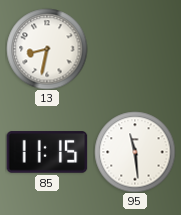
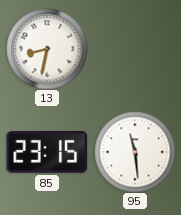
85: 11:15 -> 23:15 (47, 152)
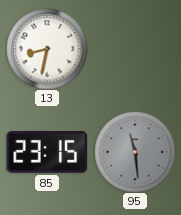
95 dial: white -> grey (135, 152)
